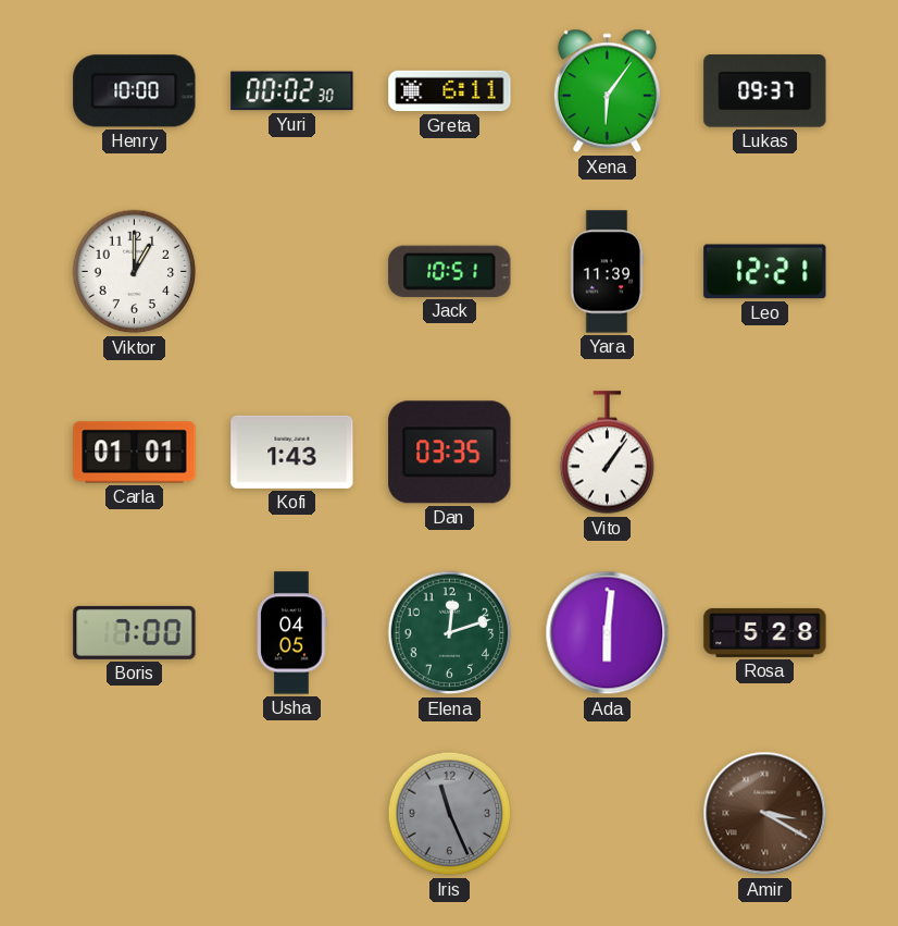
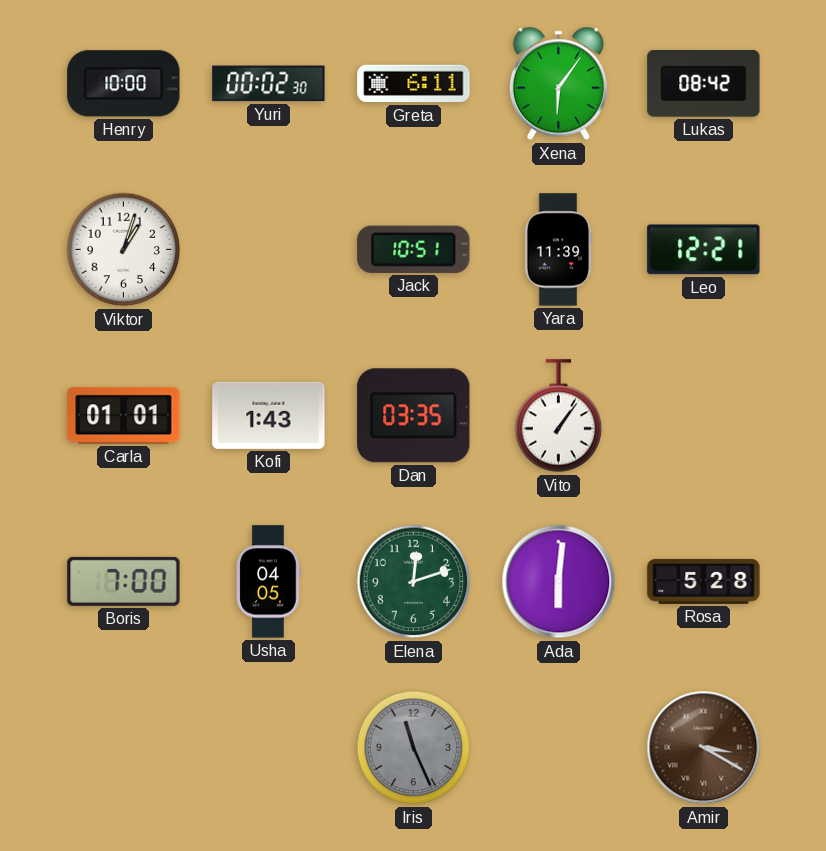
Lukas: 09:37 -> 08:42 (704, 84)
Viktor: 1:00 -> 1:03 (124, 250)
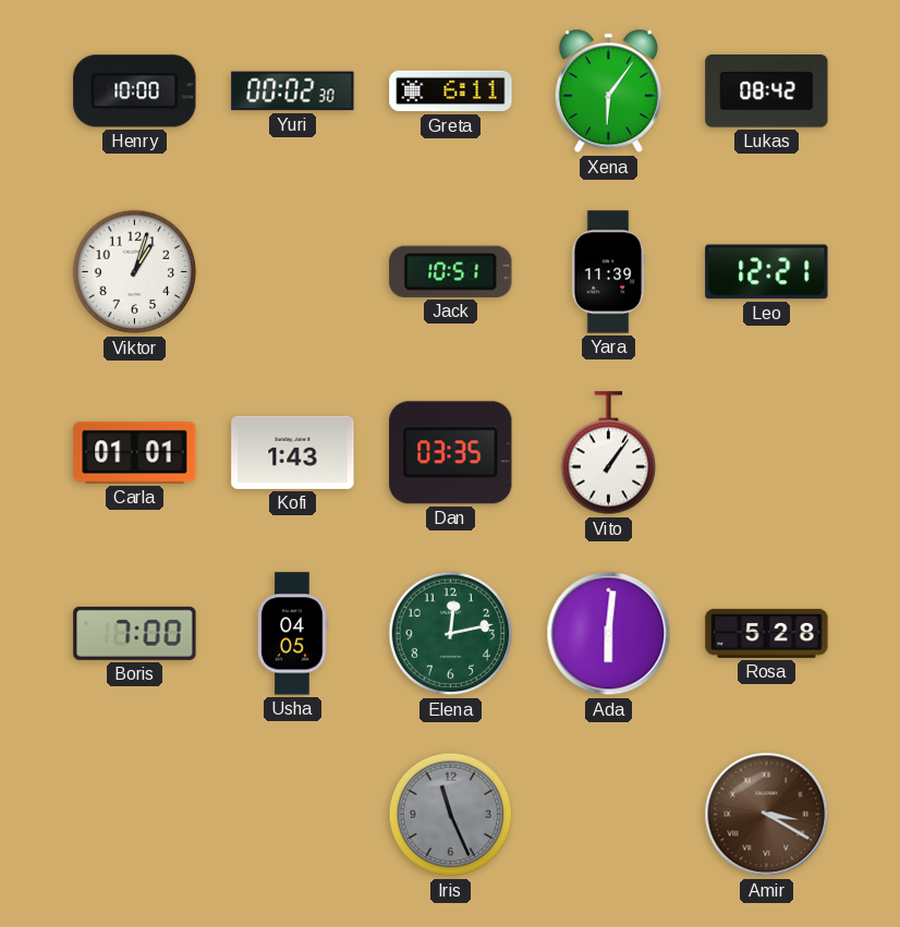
Elena: 12:12 -> 12:13 (451, 634)
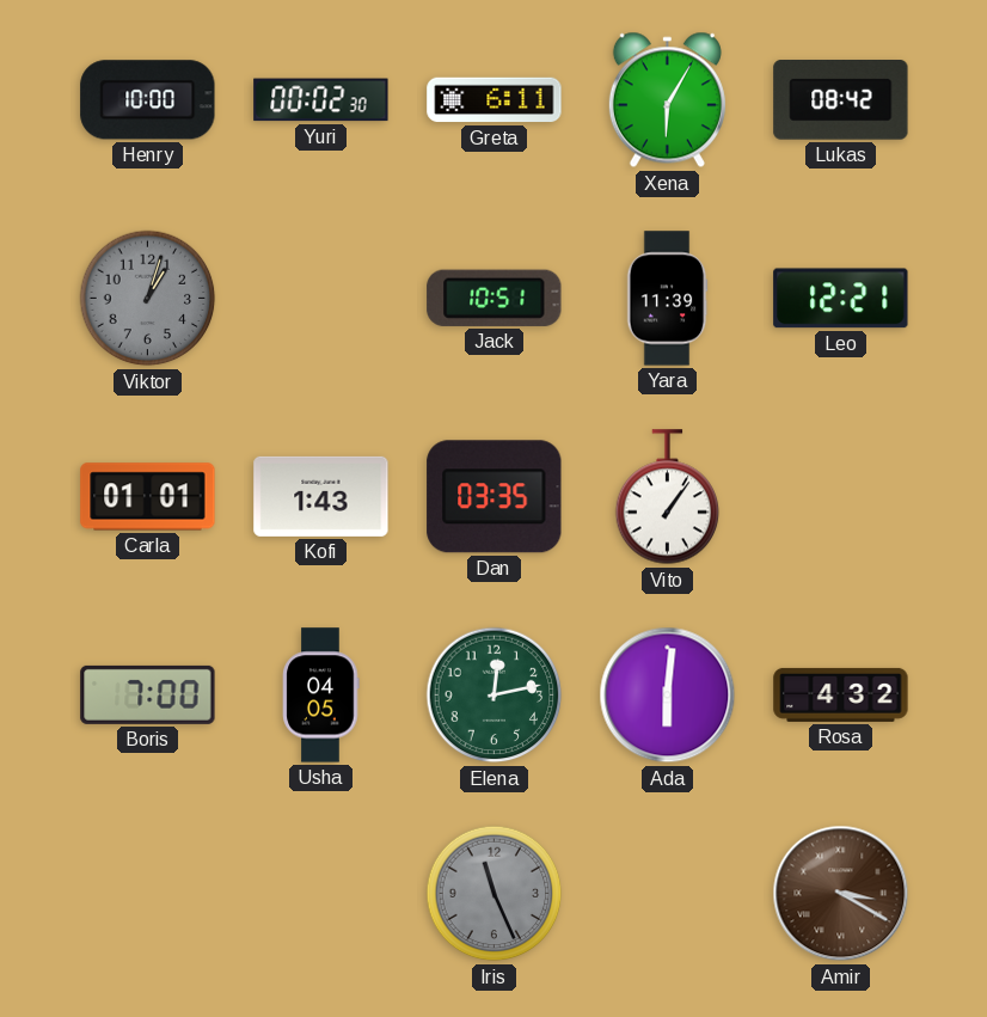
Xena: 6:06 -> 6:05 (667, 100)
Viktor dial: white -> grey (148, 299)
Rosa: 5:28 -> 4:32 (841, 694)
